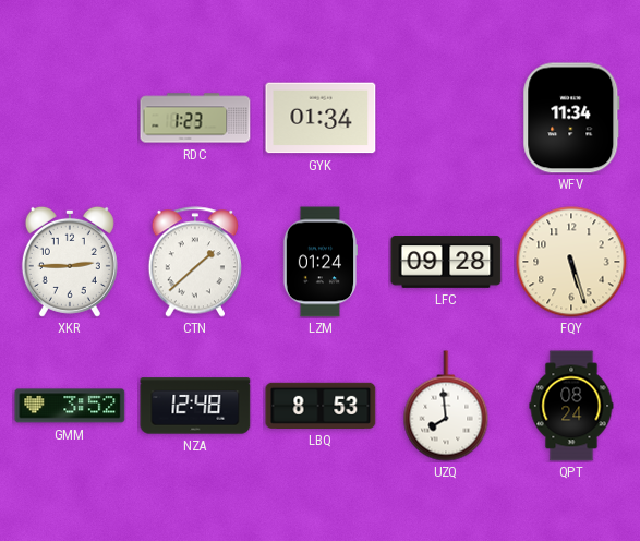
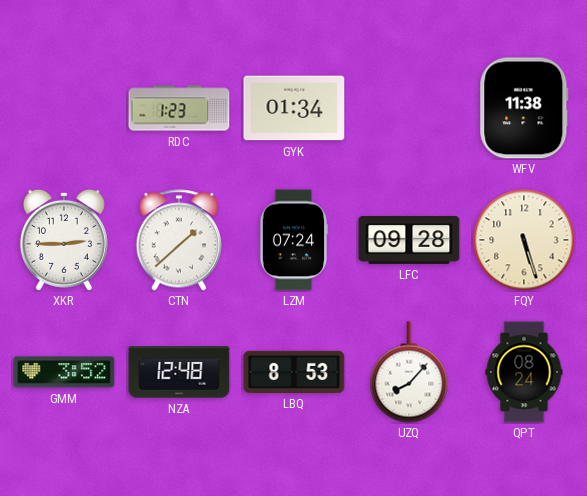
WFV: 11:34 -> 11:38 (524, 108)
LZM: 01:24 -> 07:24 (294, 240)
UZQ: 7:59 -> 8:07 (409, 372)
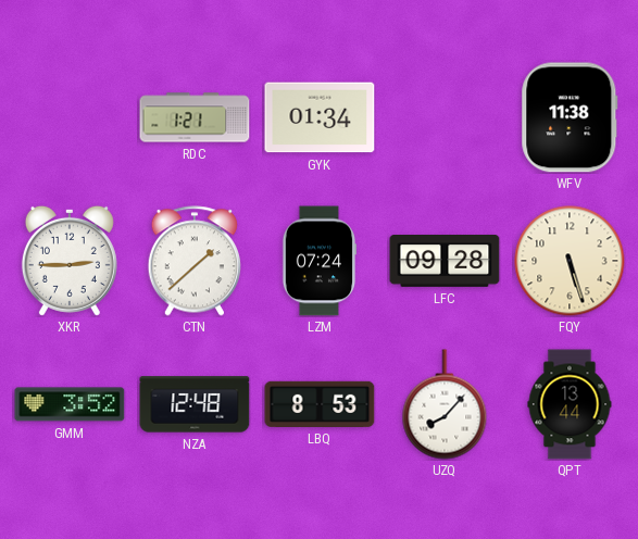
RDC: 1:23 -> 1:21 (195, 117)
QPT: 08:24 -> 13:44 (570, 404)
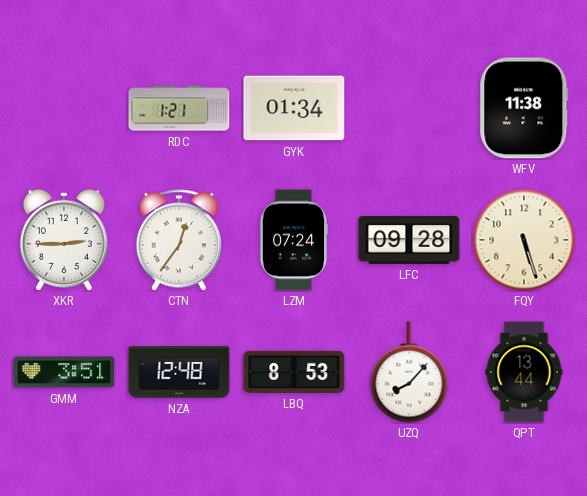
CTN: 1:38 -> 12:36 (178, 240)
GMM: 3:52 -> 3:51 (64, 372)
